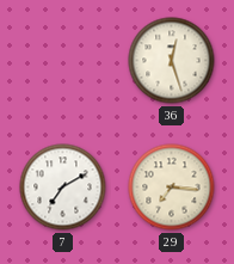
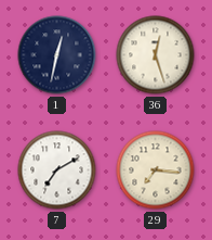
1: none -> 12:32 (57, 55)
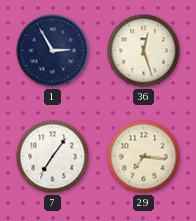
1: 12:32 -> 2:55 (53, 51)
7: 7:10 -> 7:06 (53, 157)
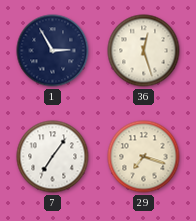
29: 7:16 -> 7:18 (144, 157)
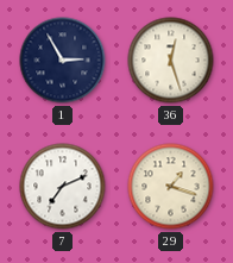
7: 7:06 -> 7:11 (63, 187)
29: 7:18 -> 1:18 (171, 187)
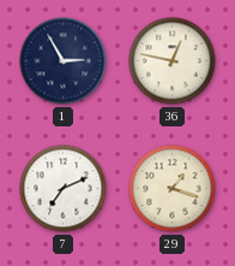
36: 12:27 -> 12:47 (173, 61)
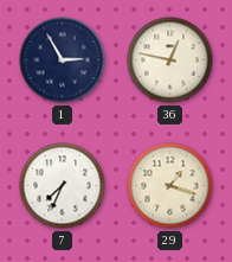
7: 7:11 -> 7:34 (63, 186)
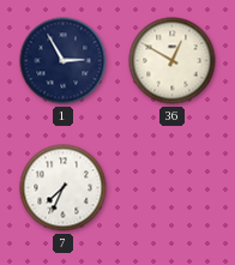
36: 12:47 -> 12:50 (173, 61)
29: 1:18 -> none (170, 186)
